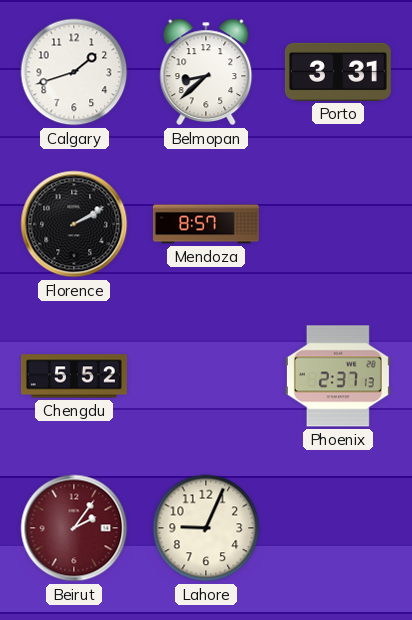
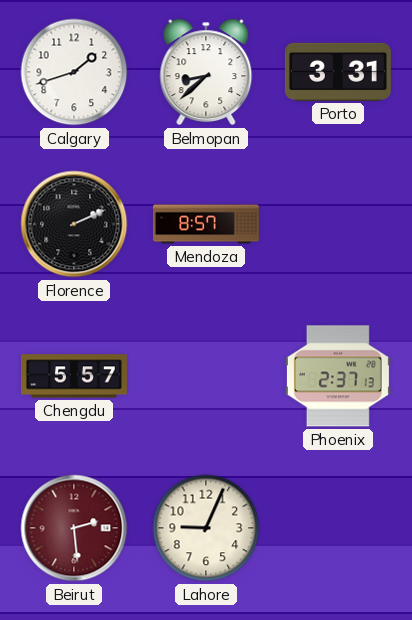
Florence: 2:10 -> 2:11 (74, 224)
Chengdu: 5:52 -> 5:57 (74, 376)
Beirut: 2:06 -> 2:29 (74, 528)
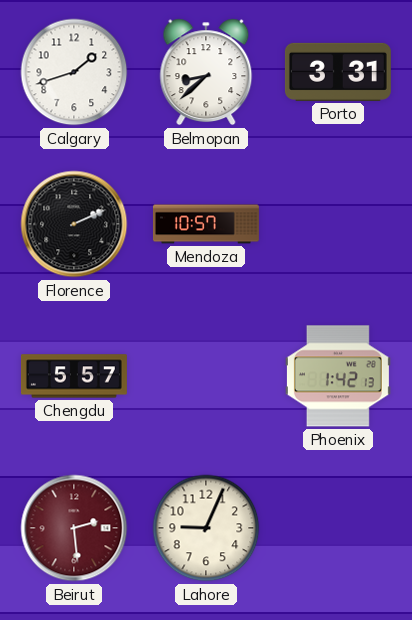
Mendoza: 8:57 -> 10:57 (206, 224)
Phoenix: 2:37 -> 1:42 (338, 376)
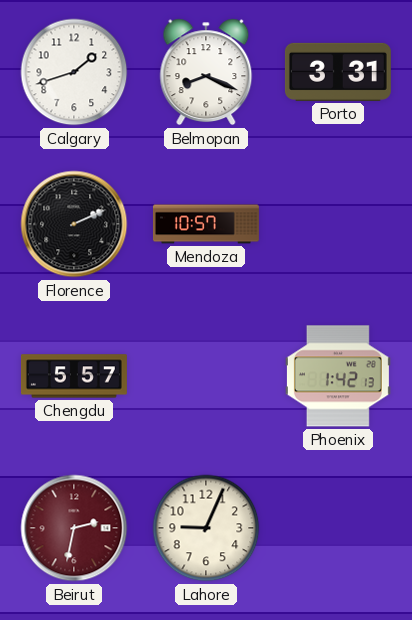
Belmopan: 8:38 -> 8:19 (206, 72)
Beirut: 2:29 -> 2:32 (74, 528)
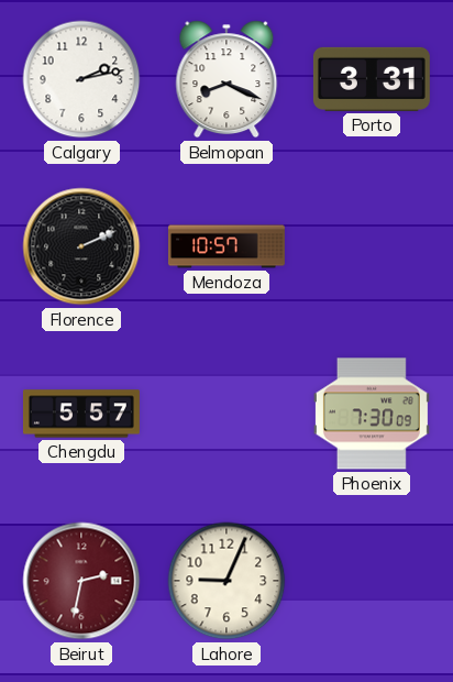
Calgary: 1:42 -> 2:13 (81, 79)
Phoenix: 1:42 -> 7:30 (372, 414)
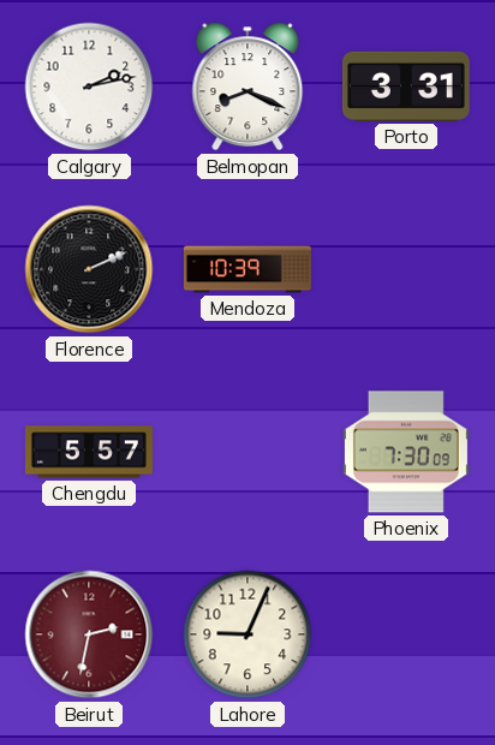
Mendoza: 10:57 -> 10:39 (247, 269)
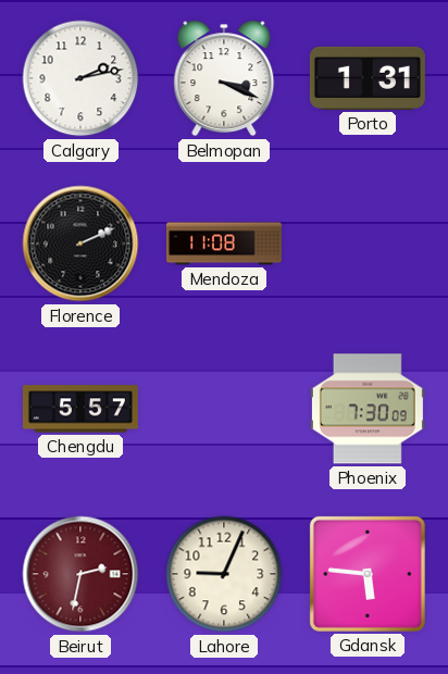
Belmopan: 8:19 -> 3:19 (224, 78)
Porto: 3:31 -> 1:31 (368, 78)
Mendoza: 10:39 -> 11:08 (224, 244)
Gdansk: none -> 5:46 (368, 574)
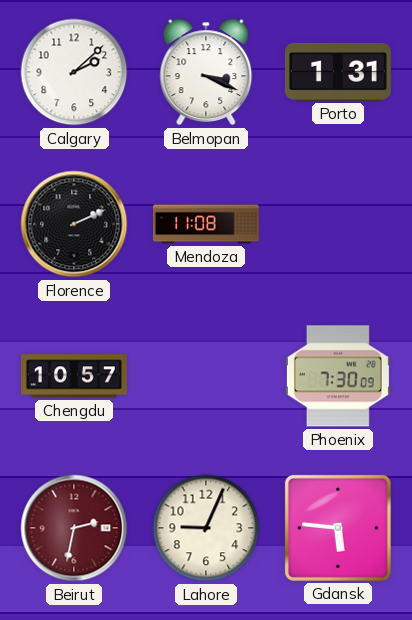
Calgary: 2:13 -> 2:08 (74, 72)
Chengdu: 5:57 -> 10:57 (74, 376)
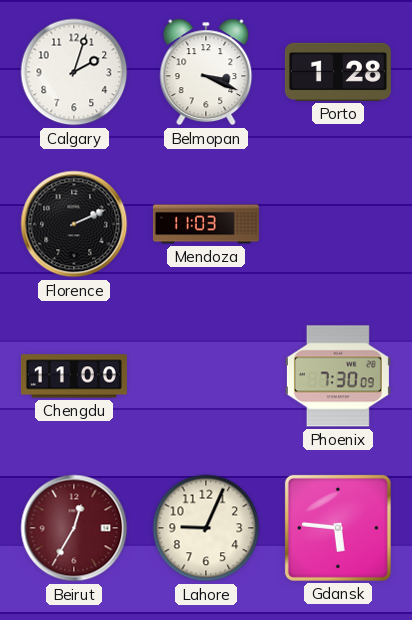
Calgary: 2:08 -> 2:03 (74, 72)
Porto: 1:31 -> 1:28 (338, 72)
Mendoza: 11:08 -> 11:03 (206, 224)
Chengdu: 10:57 -> 11:00 (74, 376)
Beirut: 2:32 -> 12:35 (74, 528)
